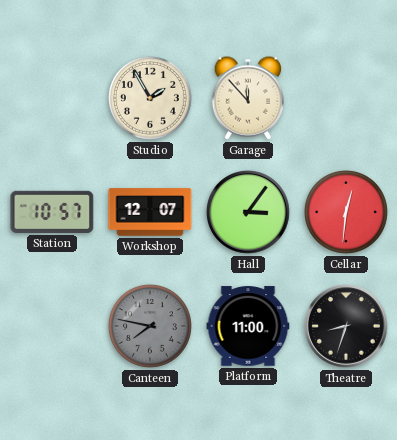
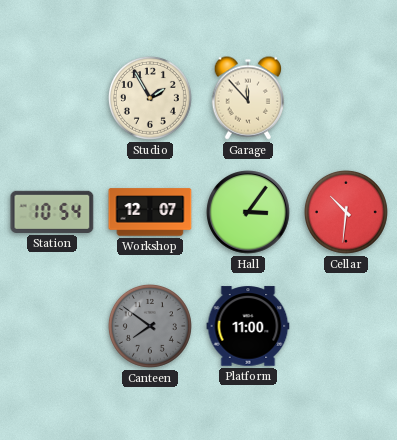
Station: 10:57 -> 10:54 (52, 212)
Cellar: 12:31 -> 10:31 (346, 212)
Canteen: 7:47 -> 7:51 (150, 326)
Theatre: 8:33 -> none (346, 326)
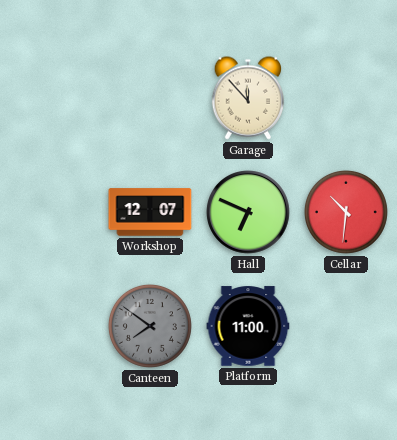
Studio: 1:55 -> none (150, 98)
Station: 10:54 -> none (52, 212)
Hall: 3:06 -> 6:49 (248, 212)
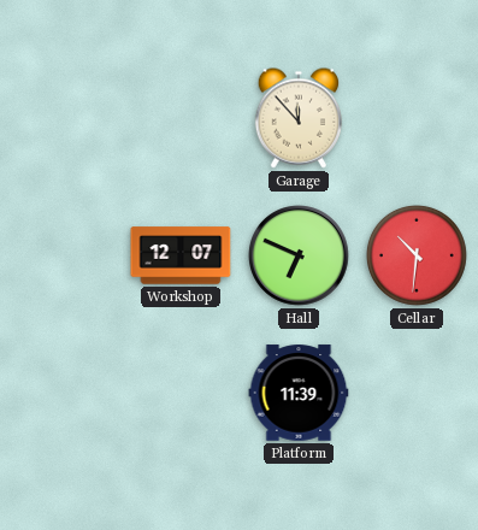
Canteen: 7:51 -> none (150, 326)
Platform: 11:00 -> 11:39 (299, 393)
